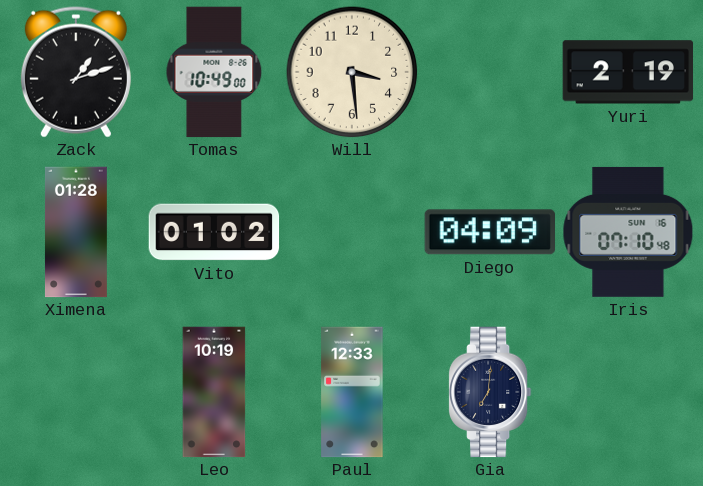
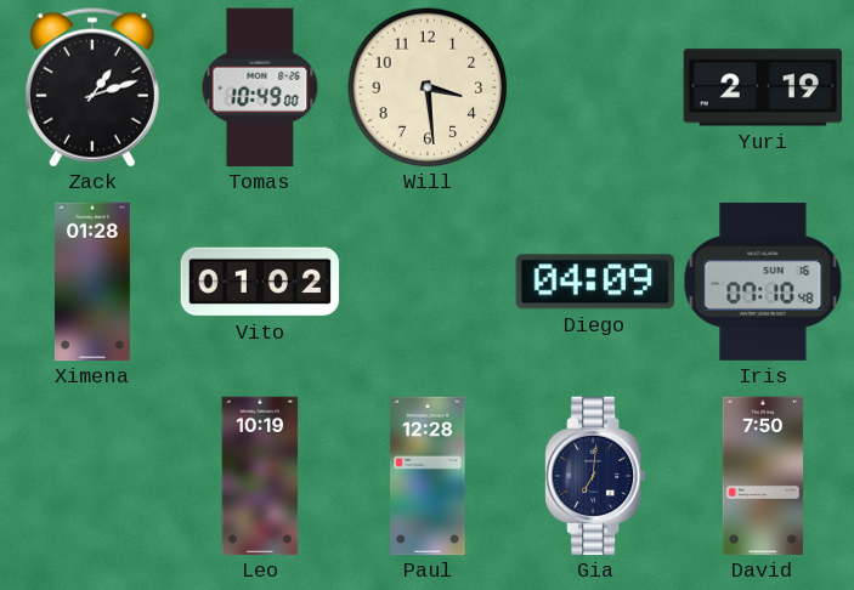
Paul: 12:33 -> 12:28 (428, 476)
David: none -> 7:50 (763, 476)
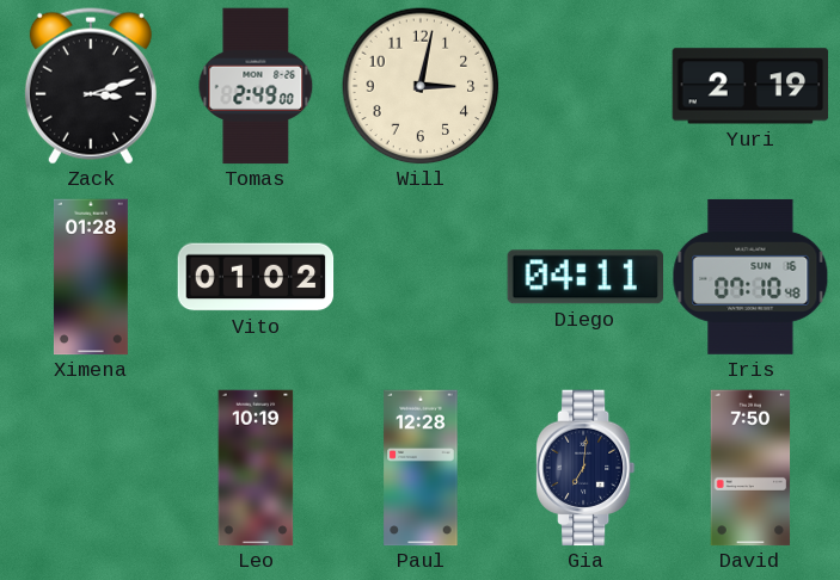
Zack: 1:12 -> 3:12 (91, 86)
Tomas: 10:49 -> 2:49 (256, 86)
Will: 3:29 -> 3:02 (421, 86)
Diego: 04:09 -> 04:11 (584, 277)
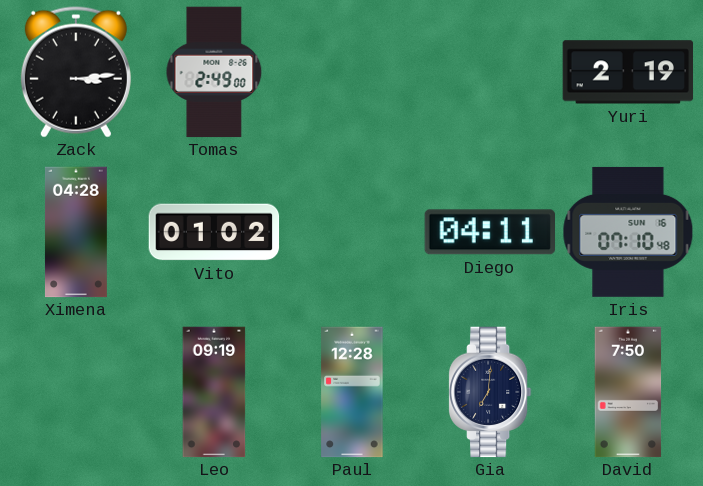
Zack: 3:12 -> 3:14 (76, 72)
Will: 3:02 -> none (421, 86)
Ximena: 01:28 -> 04:28 (76, 232)
Leo: 10:19 -> 09:19 (214, 392)
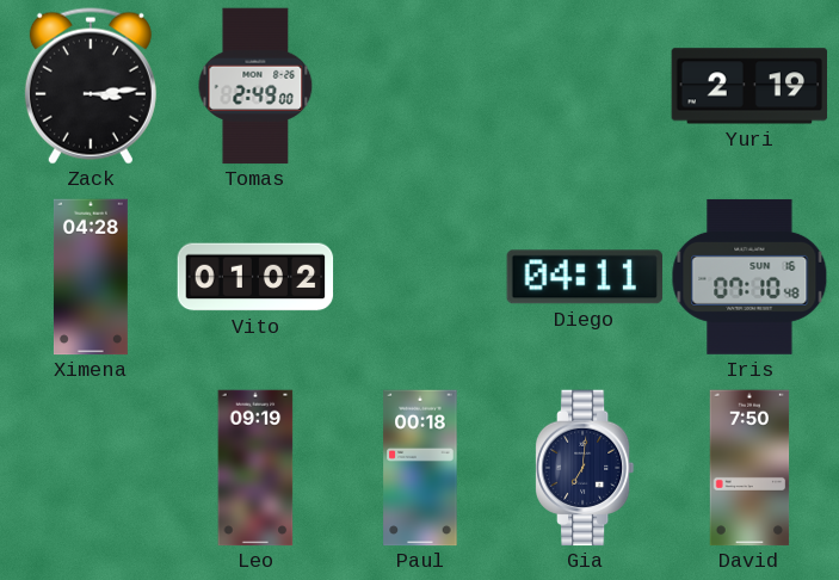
Paul: 12:28 -> 00:18 (420, 468)
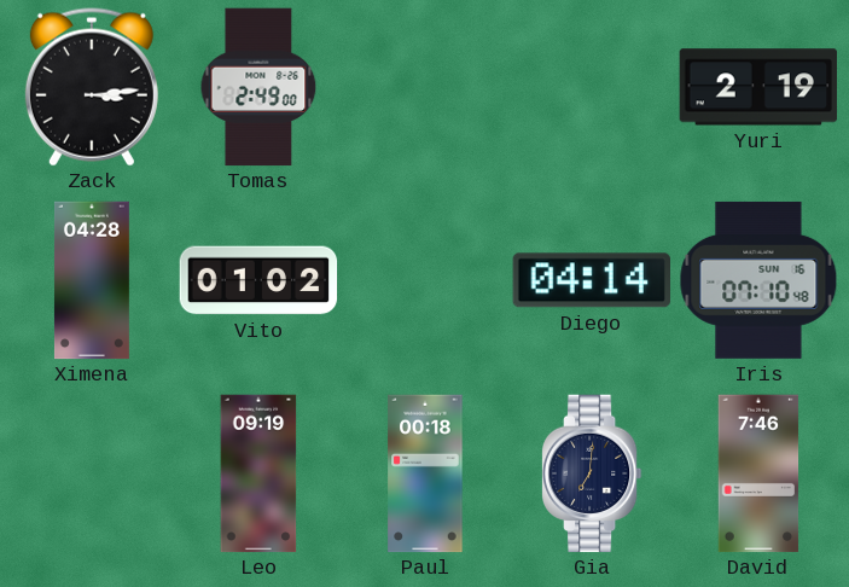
Diego: 04:11 -> 04:14 (591, 280)
David: 7:50 -> 7:46 (758, 473)
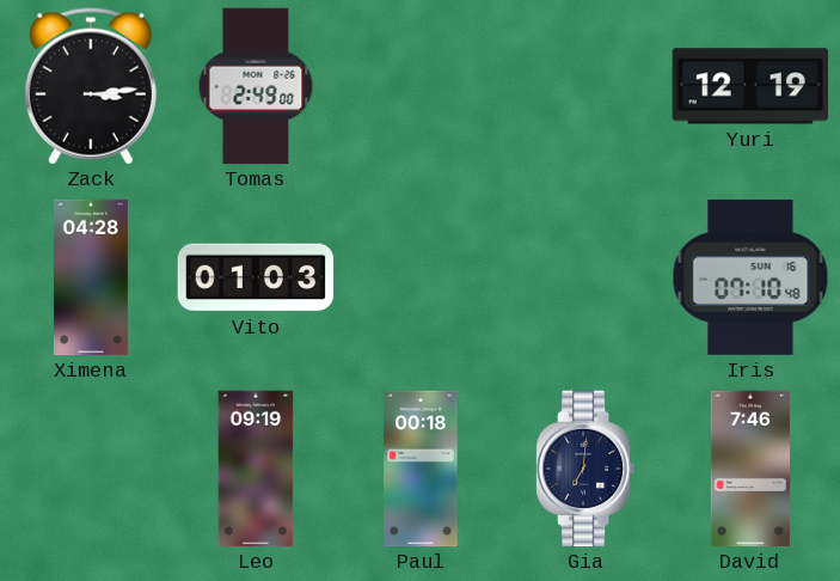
Yuri: 2:19 -> 12:19 (750, 86)
Vito: 01:02 -> 01:03 (256, 277)
Diego: 04:14 -> none (591, 280)
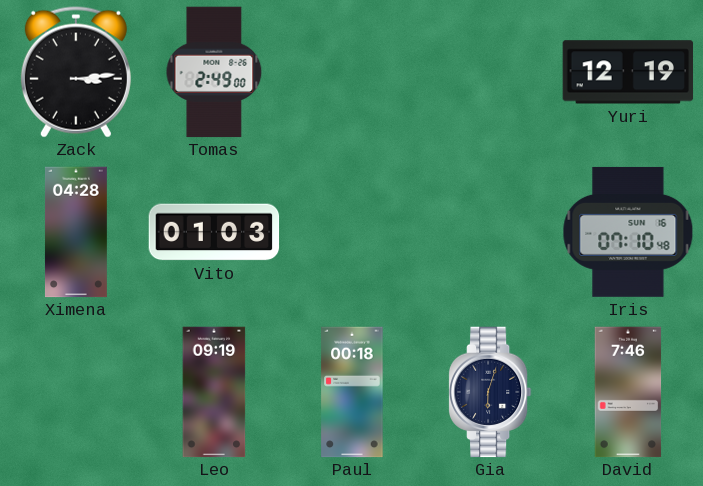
Gia: 7:01 -> 6:03 (490, 392)
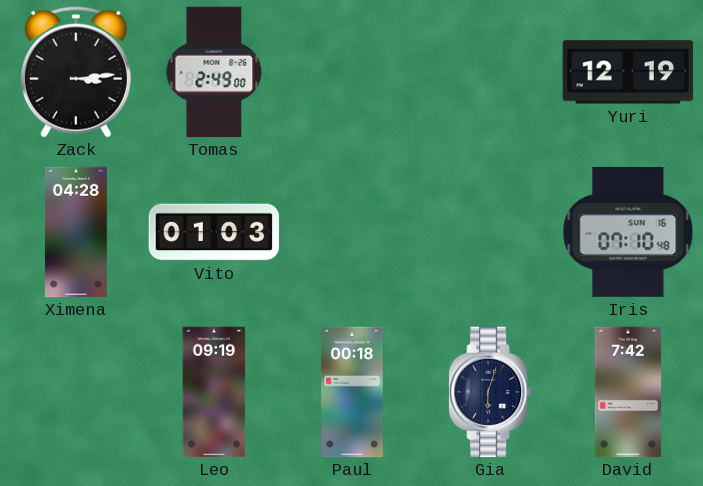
David: 7:46 -> 7:42 (628, 392)
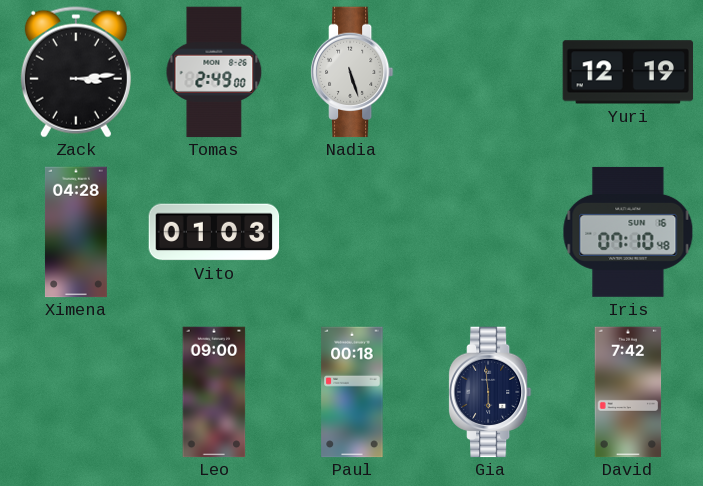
Nadia: none -> 5:27 (352, 72)
Leo: 09:19 -> 09:00 (214, 392)
Gia: 6:03 -> 5:59 (490, 392)
